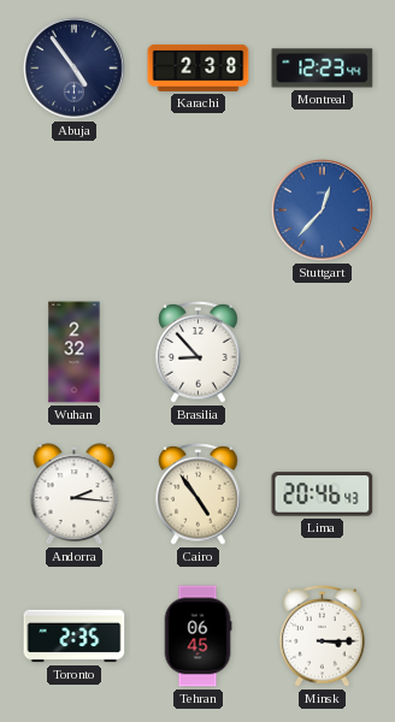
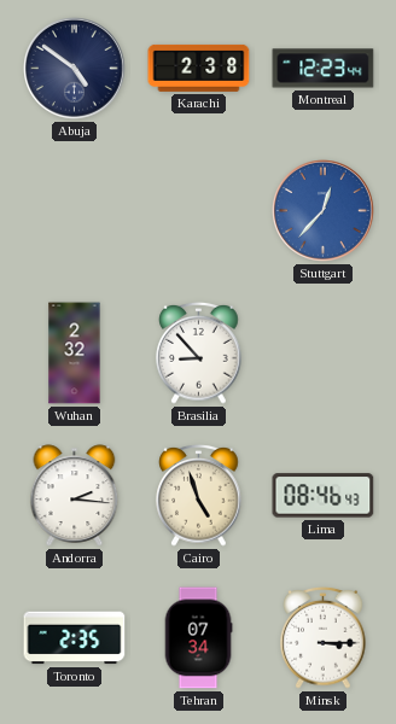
Abuja: 4:54 -> 4:51 (75, 69)
Cairo: 4:54 -> 4:57 (199, 495)
Lima: 20:46 -> 08:46 (324, 496)
Tehran: 06:45 -> 07:34 (198, 638)
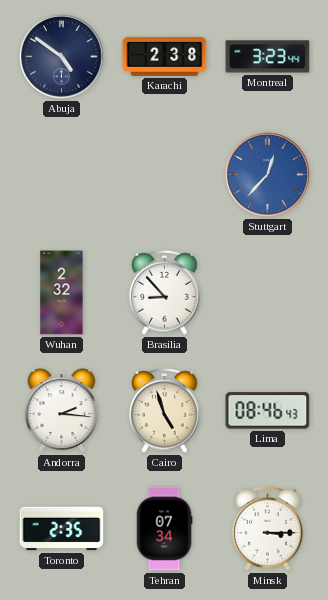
Montreal: 12:23 -> 3:23 (268, 57)
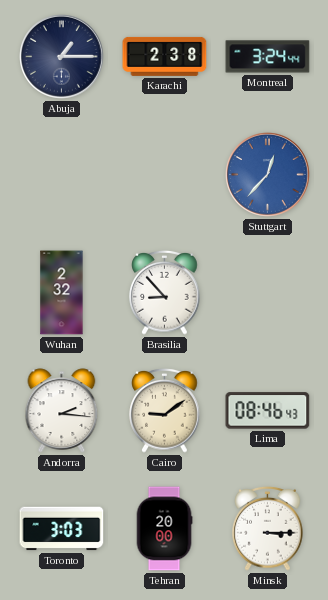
Abuja: 4:51 -> 1:15 (62, 57)
Montreal: 3:23 -> 3:24 (268, 57)
Cairo: 4:57 -> 9:09 (165, 410)
Toronto: 2:35 -> 3:03 (62, 529)
Tehran: 07:34 -> 20:00 (164, 529)
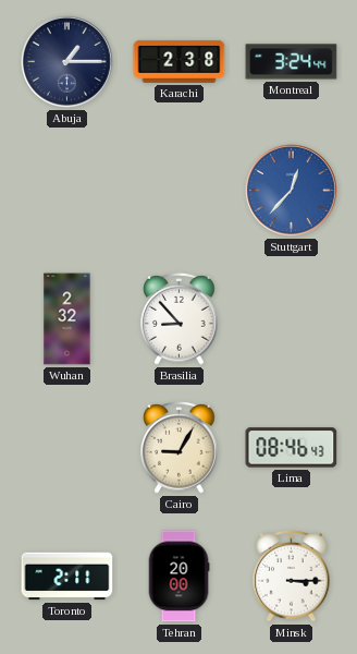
Andorra: 2:16 -> none (62, 411)
Cairo: 9:09 -> 9:05 (180, 447)
Toronto: 3:03 -> 2:11 (67, 577)
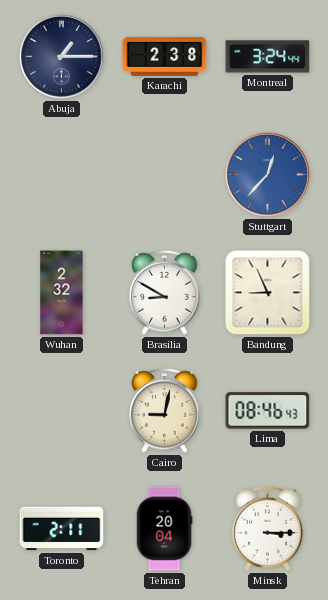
Brasilia: 8:53 -> 8:50 (165, 292)
Bandung: none -> 8:56 (268, 293)
Cairo: 9:05 -> 9:02 (165, 410)
Tehran: 20:00 -> 20:04 (164, 529)
